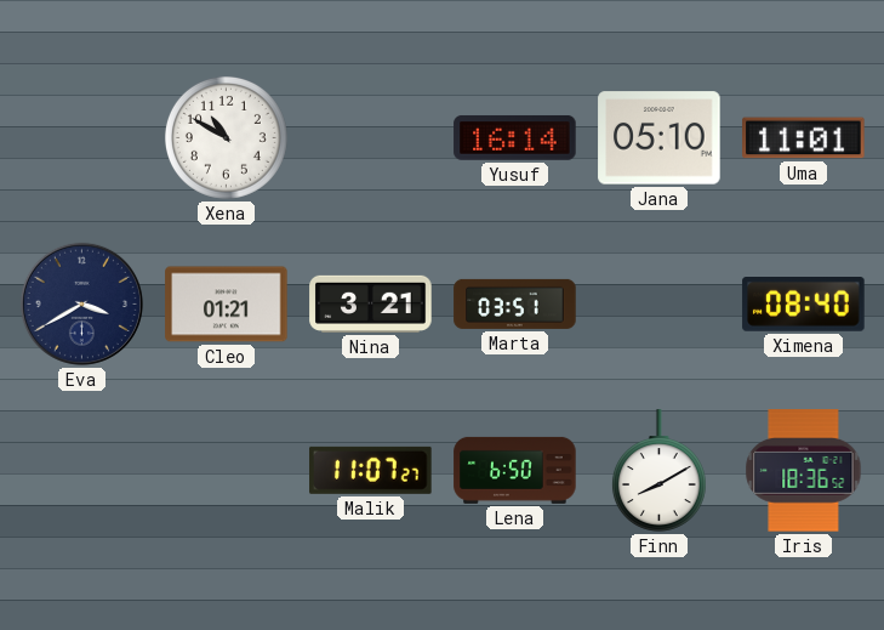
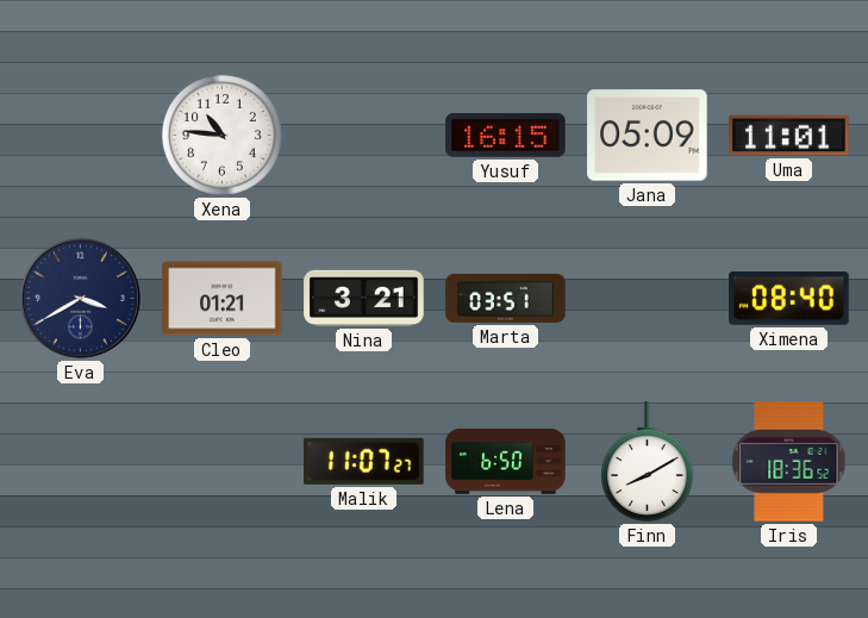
Xena: 10:50 -> 10:46 (221, 135)
Yusuf: 16:14 -> 16:15 (506, 136)
Jana: 05:10 -> 05:09 (648, 136)
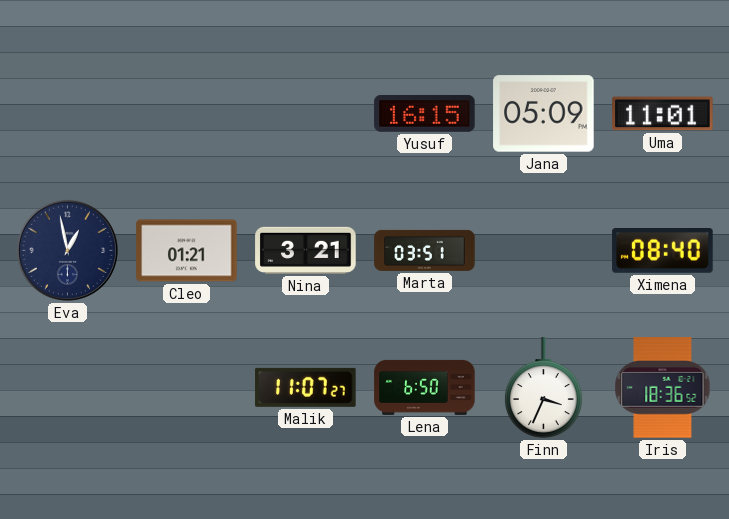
Xena: 10:46 -> none (221, 135)
Eva: 3:40 -> 12:58 (67, 250)
Finn: 8:10 -> 3:34 (543, 388)
